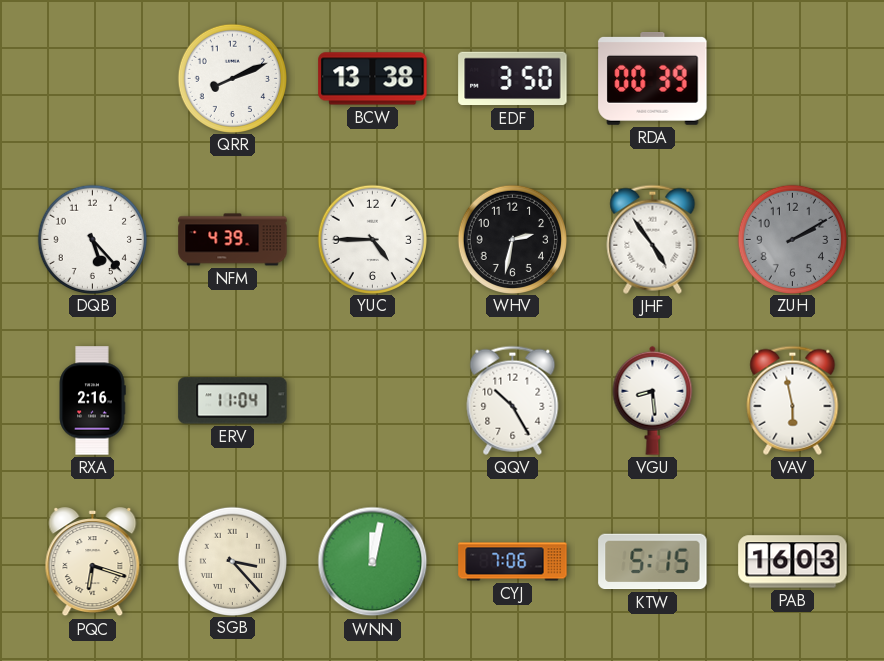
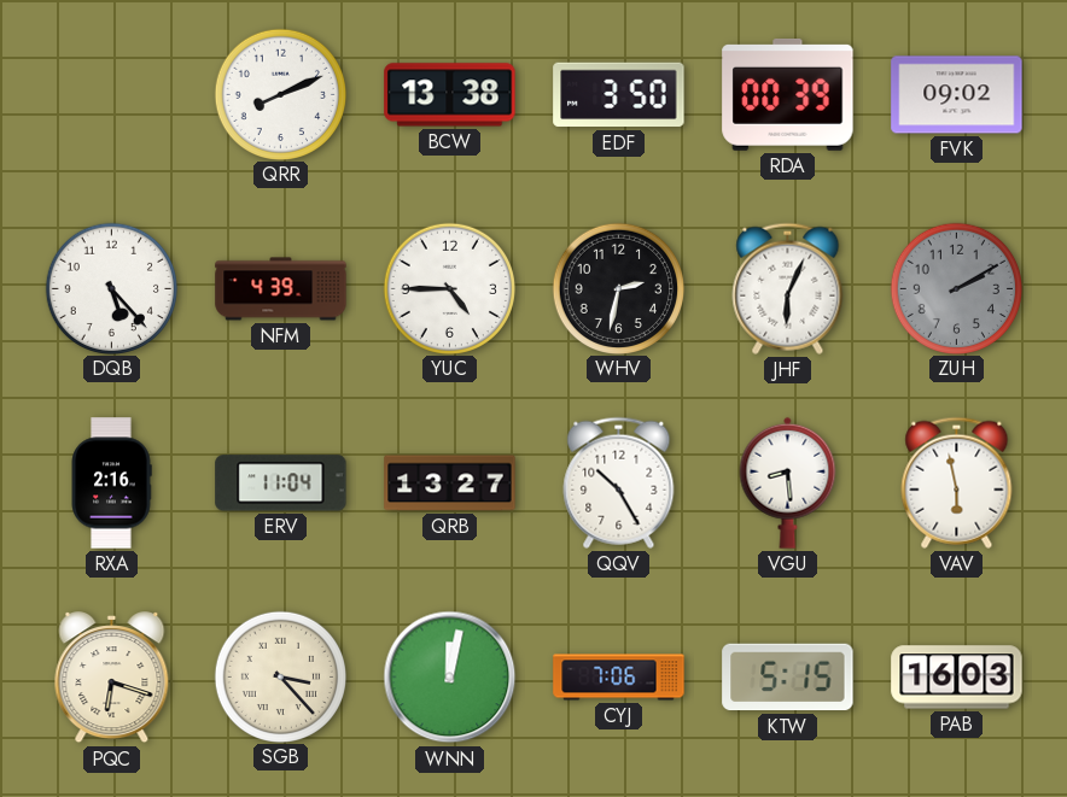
FVK: none -> 09:02 (957, 95)
JHF: 4:54 -> 6:04 (788, 288)
QRB: none -> 13:27 (450, 484)
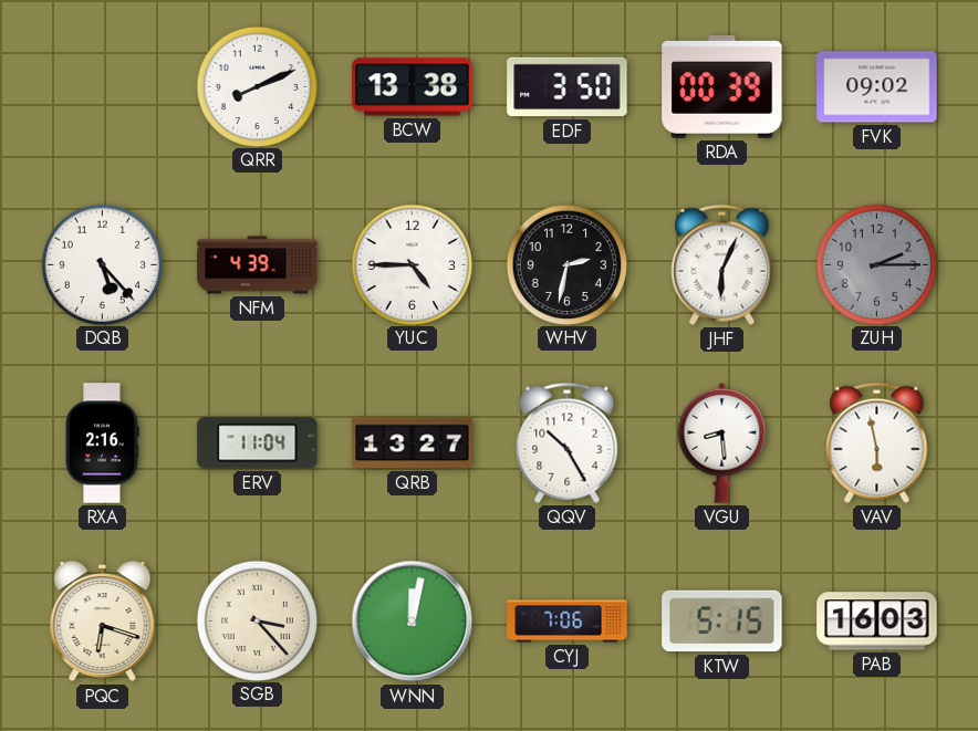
ZUH: 2:10 -> 2:15 (876, 264)
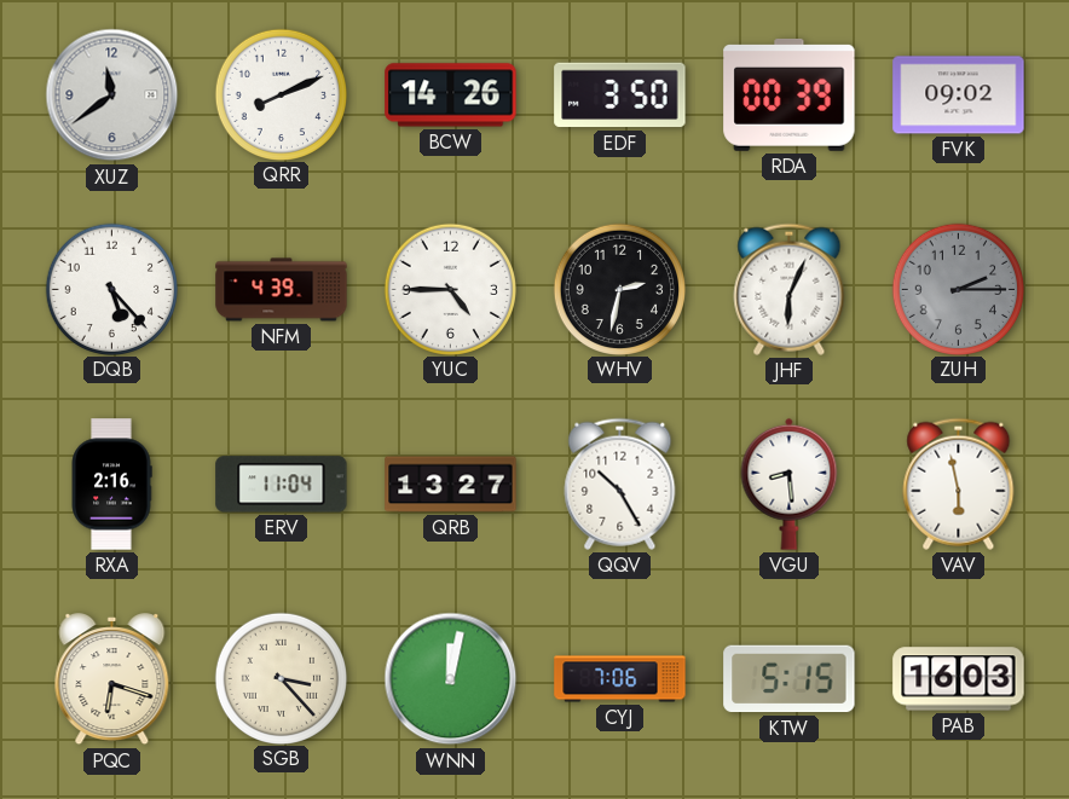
XUZ: none -> 11:39 (112, 95)
BCW: 13:38 -> 14:26 (451, 95)
